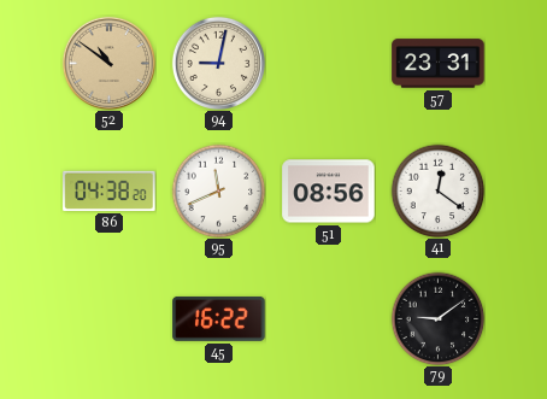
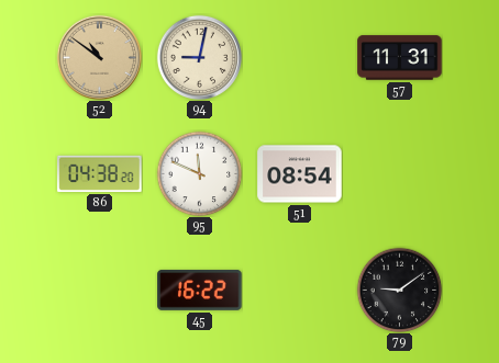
57: 23:31 -> 11:31 (400, 58)
95: 11:41 -> 11:49 (199, 173)
51: 08:56 -> 08:54 (300, 174)
41: 12:21 -> none (437, 190)
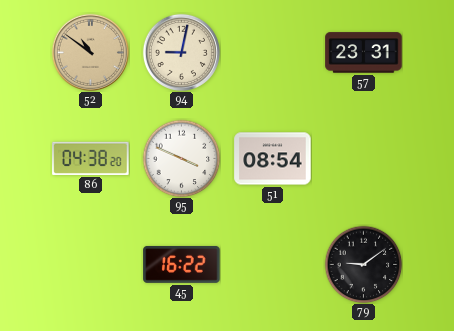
57: 11:31 -> 23:31 (364, 53)
95: 11:49 -> 3:49 (181, 158)
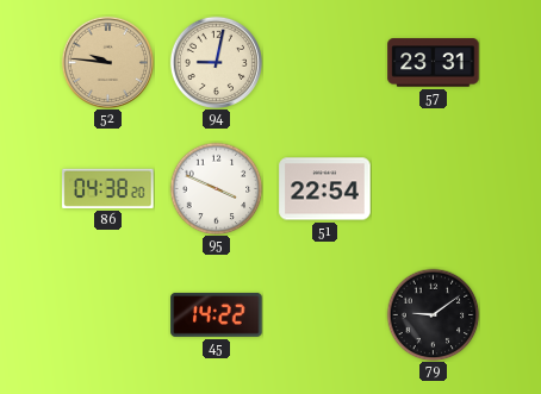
52: 10:51 -> 9:46 (107, 62)
51: 08:54 -> 22:54 (325, 189)
45: 16:22 -> 14:22 (217, 314)
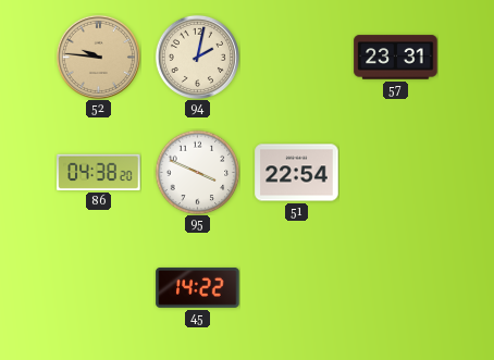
94: 9:02 -> 2:02 (197, 57)
79: 9:09 -> none (433, 314)
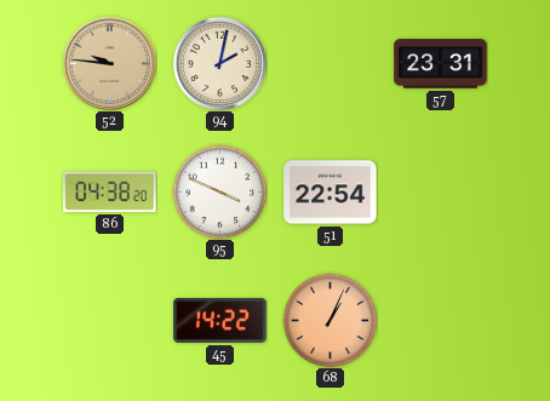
68: none -> 1:04 (330, 320)
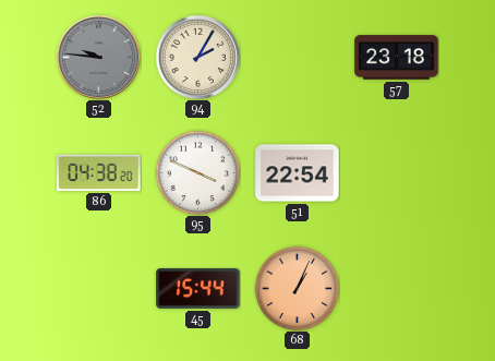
52 dial: champagne -> grey (98, 57)
94: 2:02 -> 2:05 (197, 57)
57: 23:31 -> 23:18 (397, 58)
45: 14:22 -> 15:44 (198, 288)
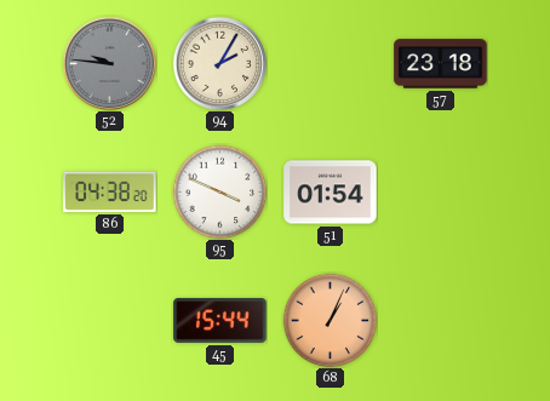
51: 22:54 -> 01:54 (331, 193)
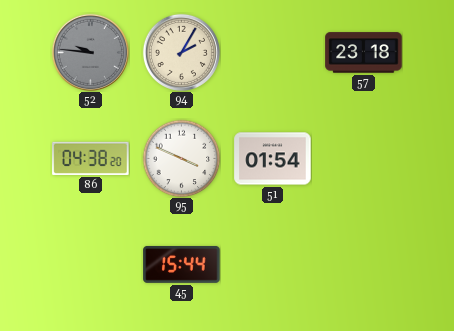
68: 1:04 -> none (330, 320)
